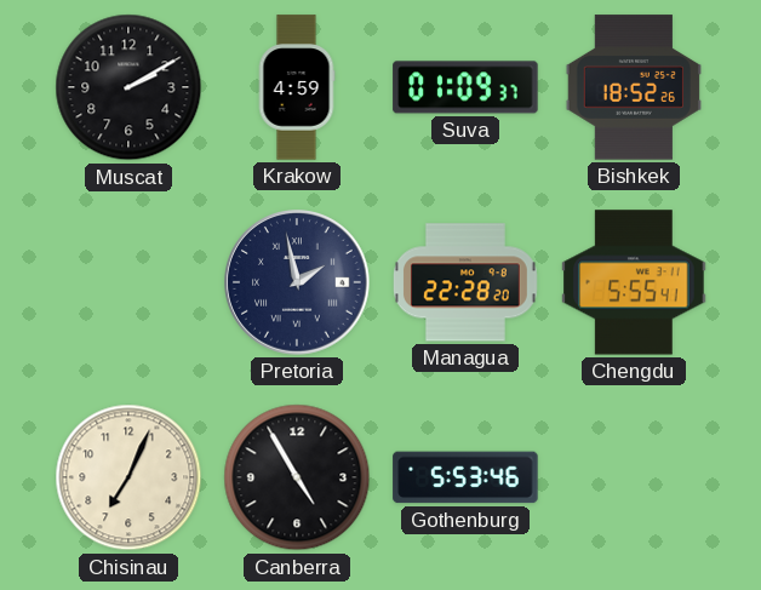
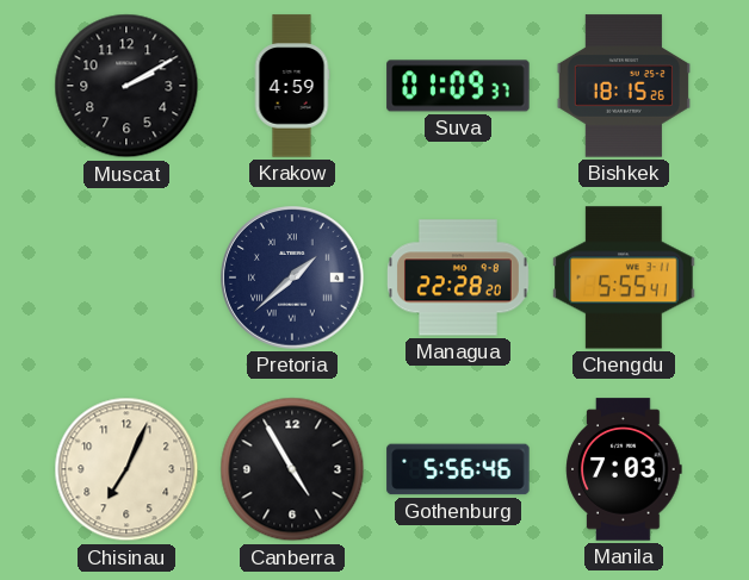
Bishkek: 18:52 -> 18:15 (624, 86)
Pretoria: 1:58 -> 1:38 (293, 279)
Gothenburg: 5:53 -> 5:56 (458, 469)
Manila: none -> 7:03 (624, 469)
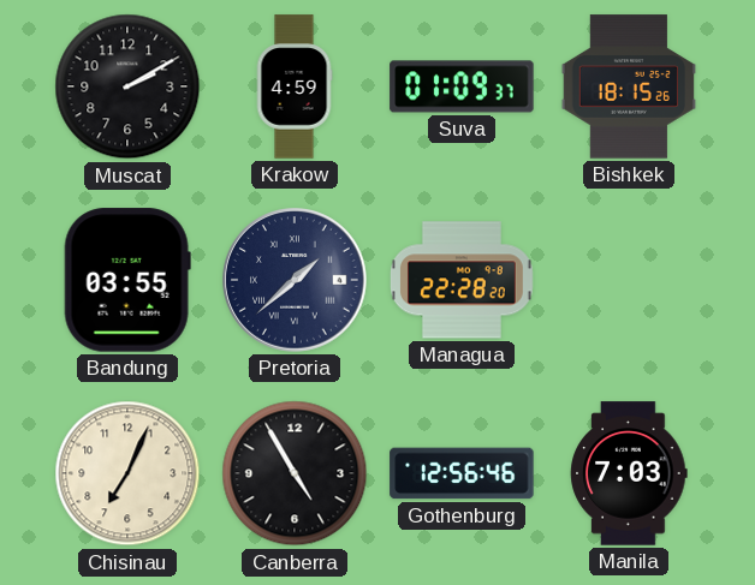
Bandung: none -> 03:55 (127, 280)
Chengdu: 5:55 -> none (624, 277)
Gothenburg: 5:56 -> 12:56 (462, 473)
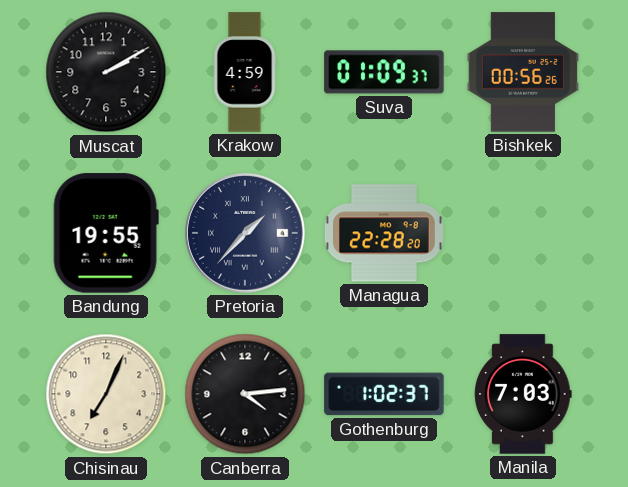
Bishkek: 18:15 -> 00:56 (523, 72)
Bandung: 03:55 -> 19:55 (106, 233)
Pretoria: 1:38 -> 1:37 (246, 234)
Canberra: 4:55 -> 4:14 (245, 394)
Gothenburg: 12:56 -> 1:02 (384, 394)
